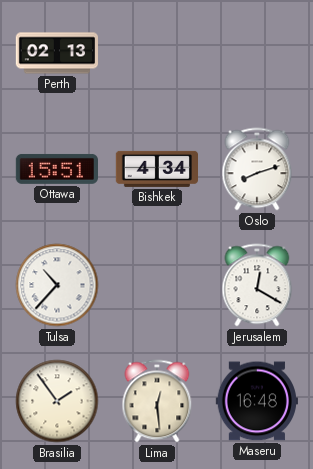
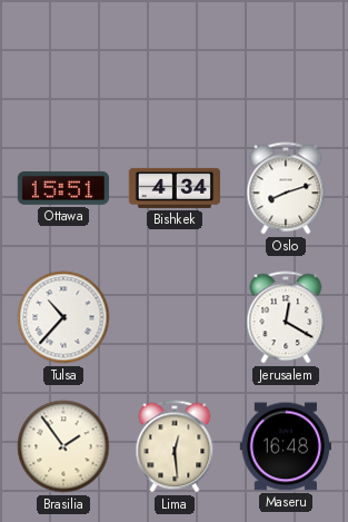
Perth: 02:13 -> none (57, 53)
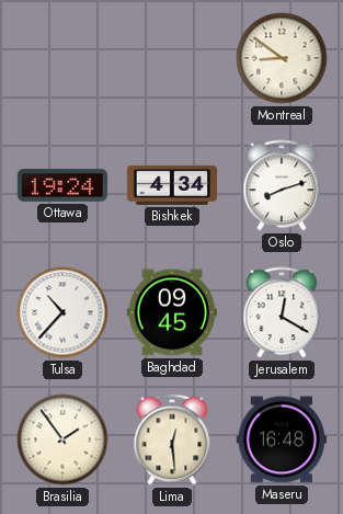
Montreal: none -> 8:51 (282, 58)
Ottawa: 15:51 -> 19:24 (61, 185)
Baghdad: none -> 09:45 (171, 312)
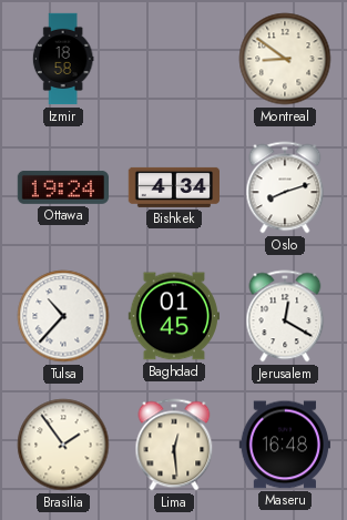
Izmir: none -> 18:58 (63, 59)
Baghdad: 09:45 -> 01:45 (173, 316)
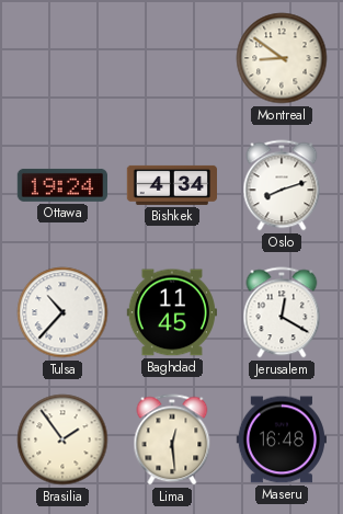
Izmir: 18:58 -> none (63, 59)
Baghdad: 01:45 -> 11:45 (171, 312)
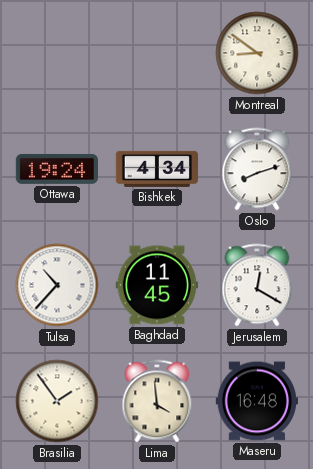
Lima: 12:29 -> 3:59 (157, 401)
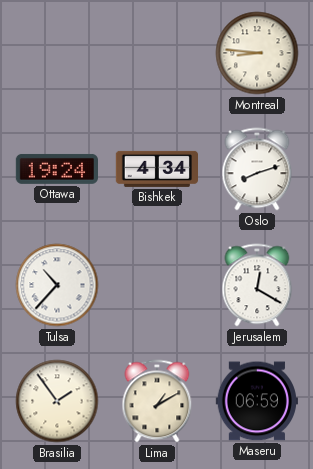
Montreal: 8:51 -> 8:46 (257, 53)
Baghdad: 11:45 -> none (156, 285)
Lima: 3:59 -> 1:10 (157, 401)
Maseru: 16:48 -> 06:59 (257, 401)
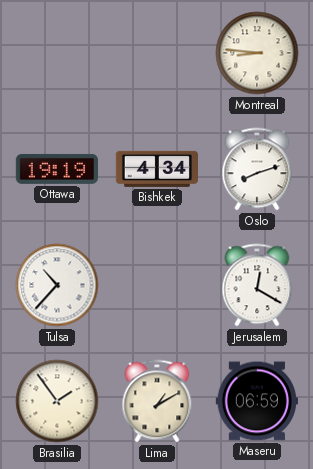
Ottawa: 19:24 -> 19:19 (56, 169)
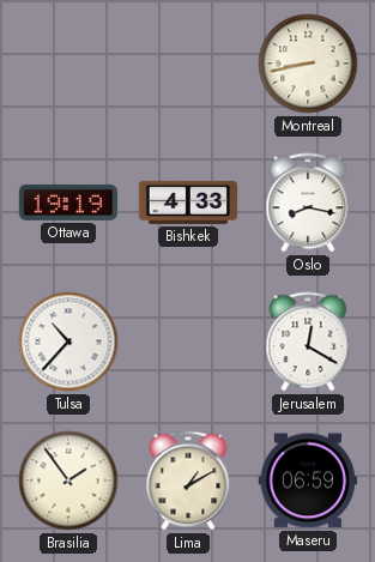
Montreal: 8:46 -> 8:43 (308, 64)
Bishkek: 4:34 -> 4:33 (187, 203)
Oslo: 8:12 -> 8:17 (308, 203)
